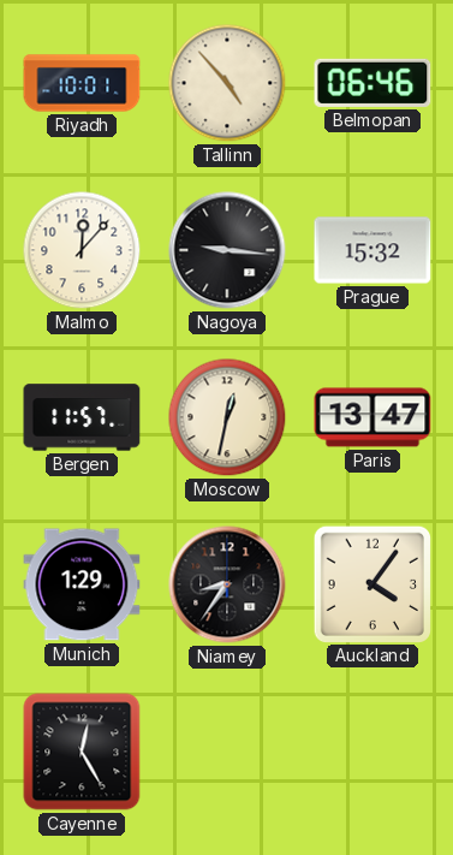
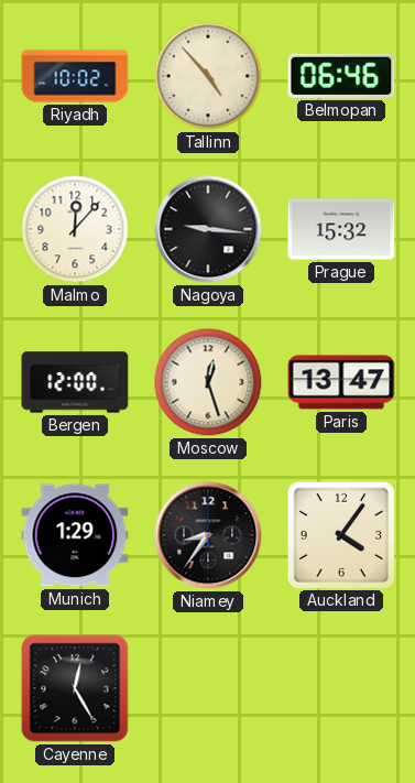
Riyadh: 10:01 -> 10:02 (75, 76)
Bergen: 11:57 -> 12:00 (75, 382)
Moscow: 12:32 -> 12:27 (208, 382)
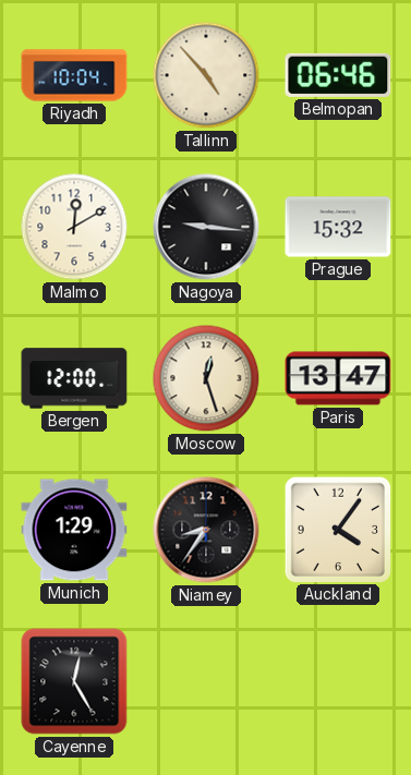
Riyadh: 10:02 -> 10:04 (74, 75)
Malmo: 12:07 -> 12:10 (74, 227)
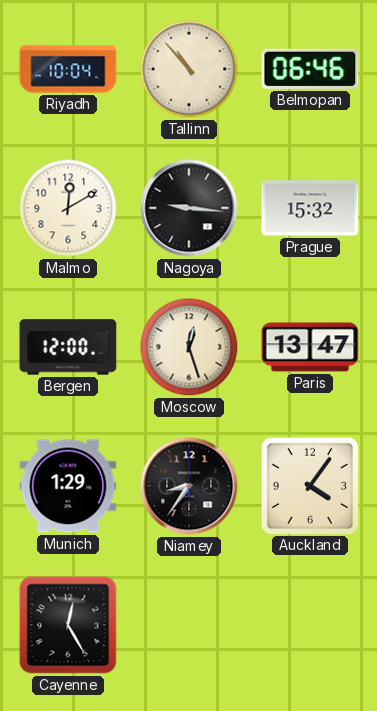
Tallinn: 4:53 -> 10:53 (189, 69)
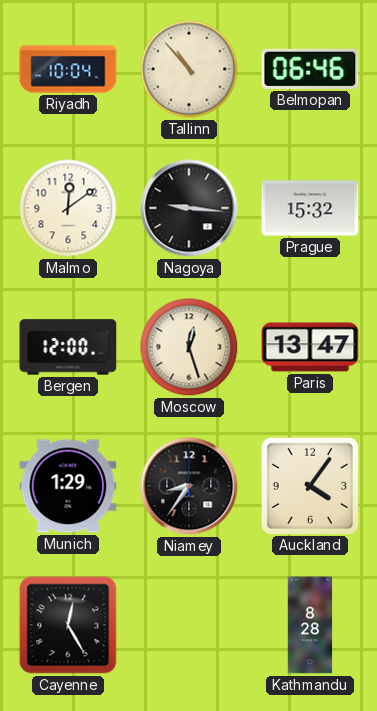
Malmo: 12:10 -> 12:09 (68, 208)
Kathmandu: none -> 8:28 (310, 625)
